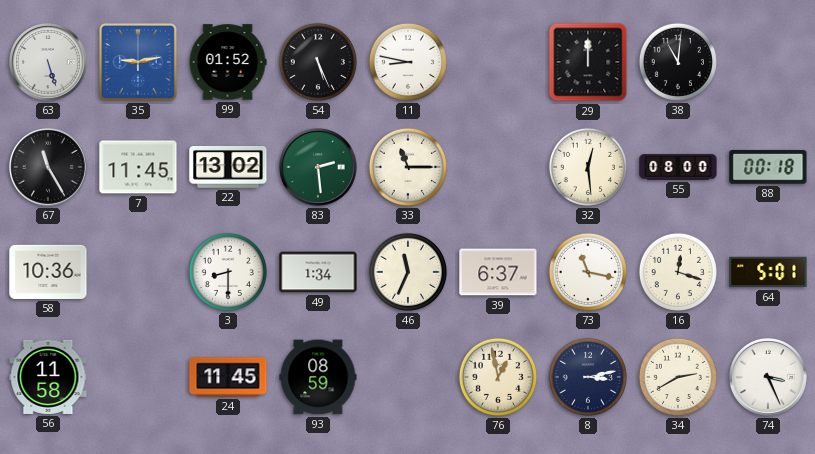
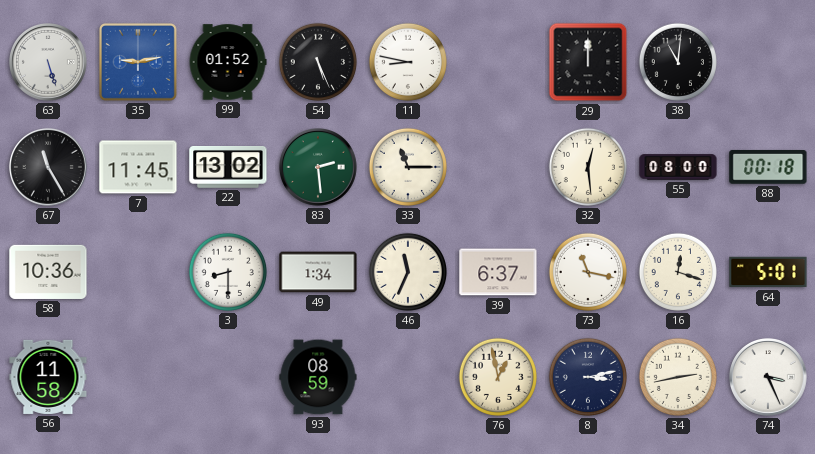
24: 11:45 -> none (228, 377)
34: 2:40 -> 2:43 (678, 377)
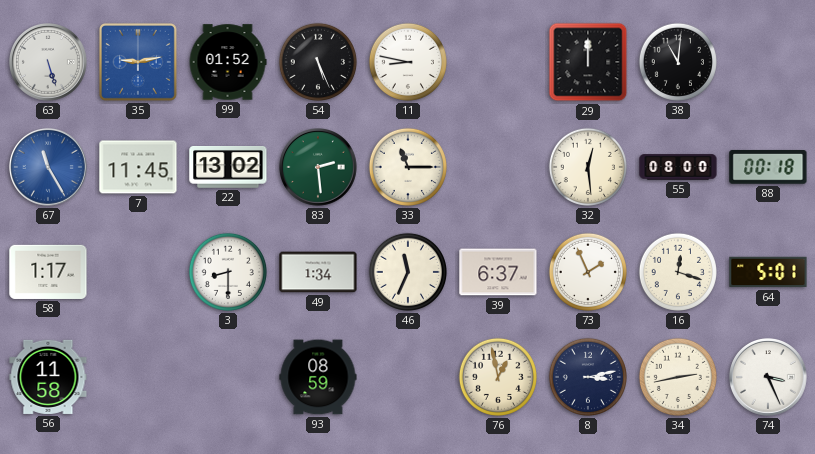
67 dial: black -> blue (49, 168)
58: 10:36 -> 1:17 (48, 272)
73: 11:17 -> 1:56 (588, 272)
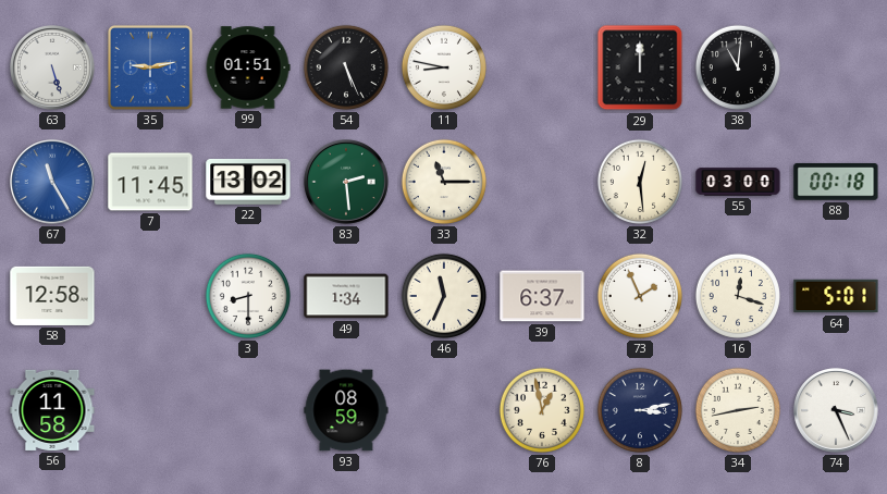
99: 01:52 -> 01:51 (248, 67)
55: 08:00 -> 03:00 (738, 182)
58: 1:17 -> 12:58 (52, 296)
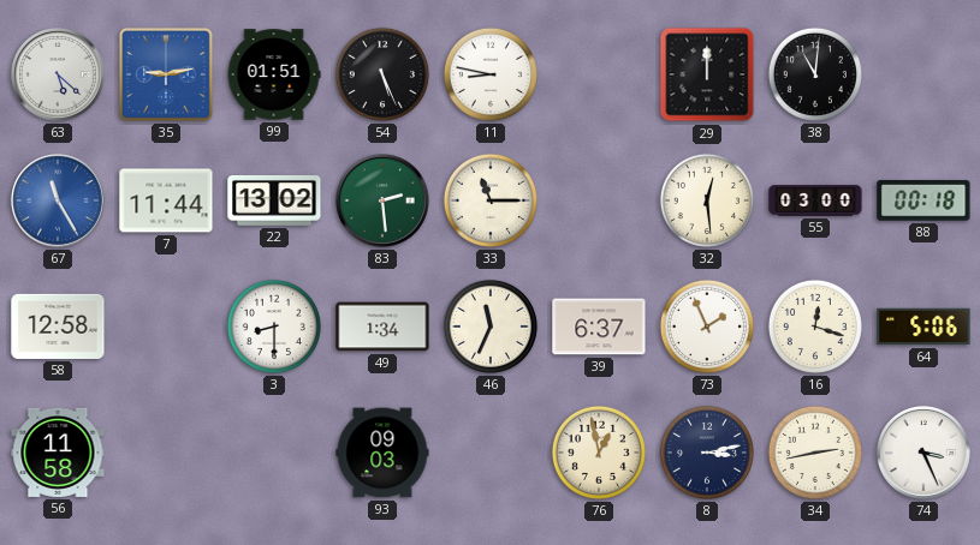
63: 5:27 -> 5:22 (59, 76)
7: 11:45 -> 11:44 (166, 200)
64: 5:01 -> 5:06 (923, 327)
93: 08:59 -> 09:03 (382, 453)
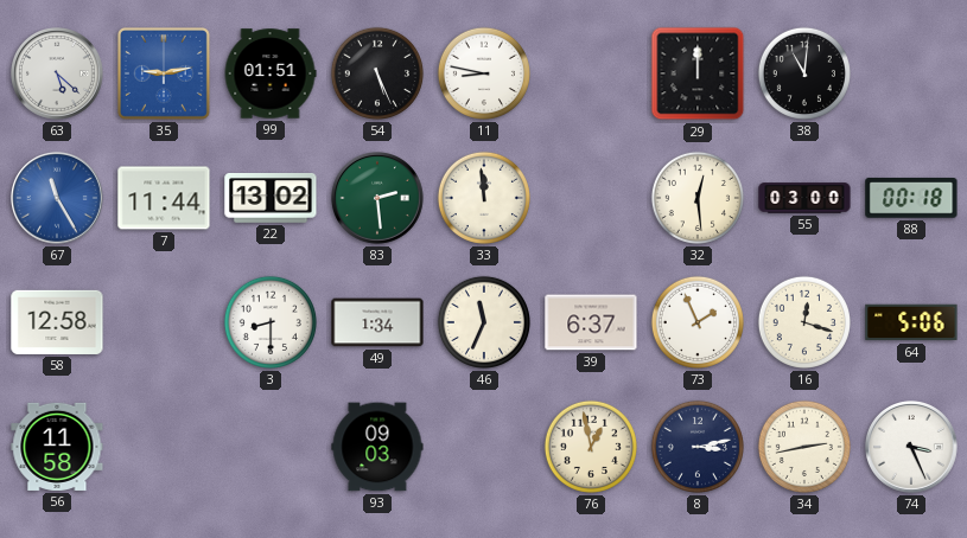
33: 11:15 -> 11:59 (484, 198)
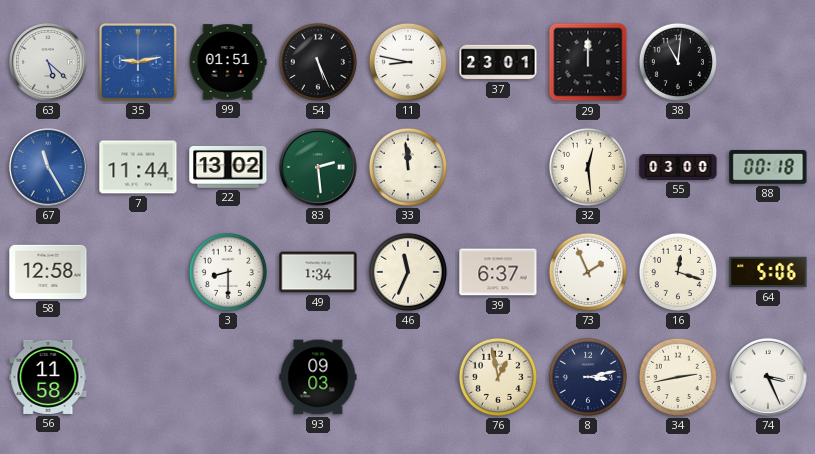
37: none -> 23:01 (498, 62)
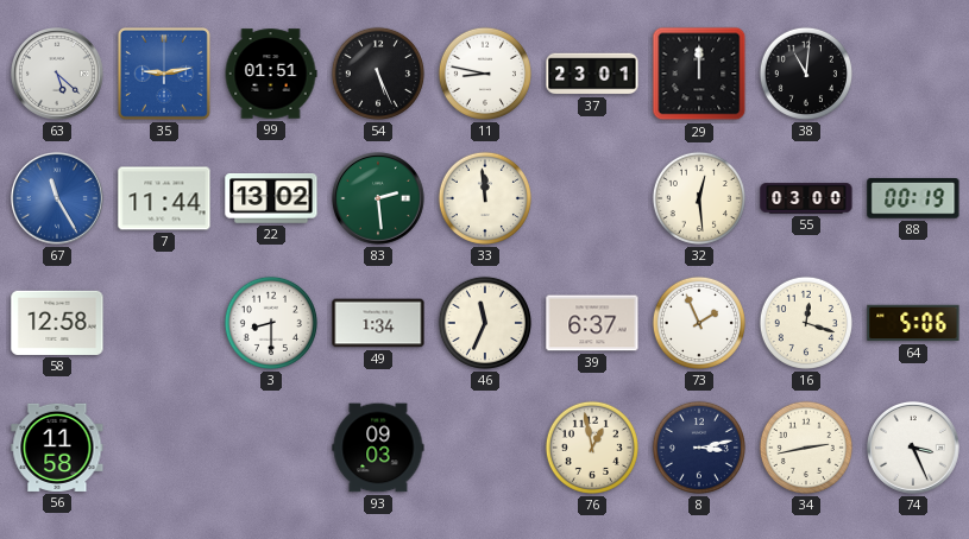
88: 00:18 -> 00:19 (913, 198)
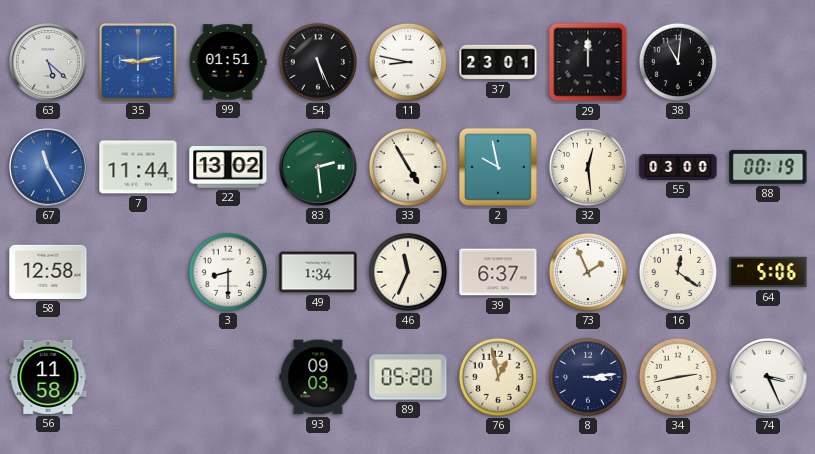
33: 11:59 -> 4:55 (408, 167)
2: none -> 9:58 (498, 167)
16: 12:18 -> 12:21 (678, 272)
89: none -> 05:20 (408, 377)
8: 3:13 -> 3:14 (588, 377)
